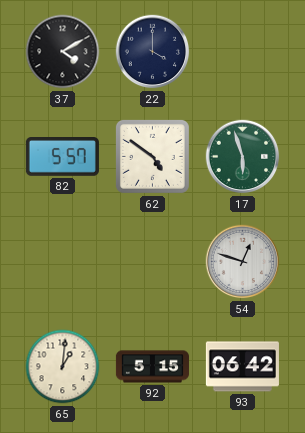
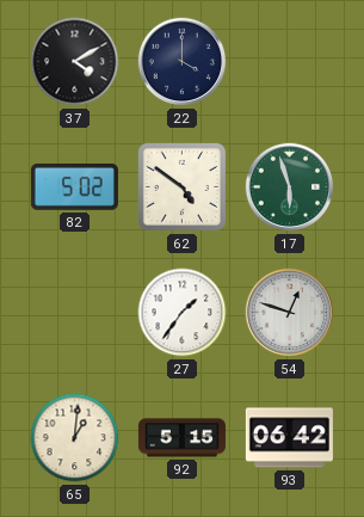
82: 5:57 -> 5:02 (74, 187)
27: none -> 1:36 (183, 313)
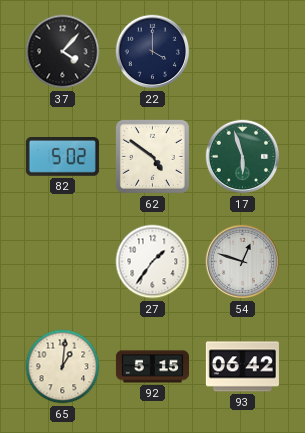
37: 4:10 -> 4:07 (63, 52)
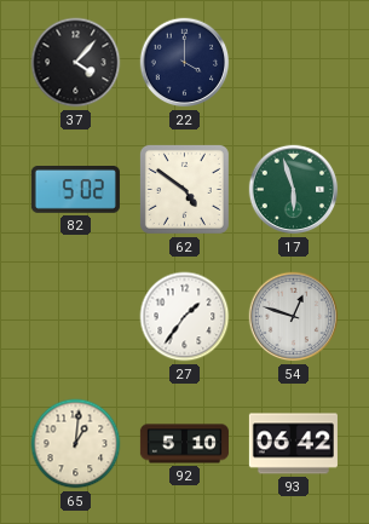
92: 5:15 -> 5:10 (184, 444)
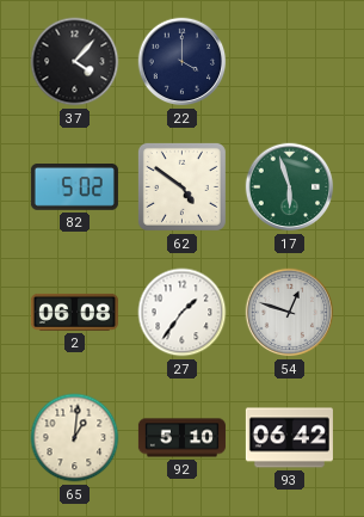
2: none -> 06:08 (74, 312)
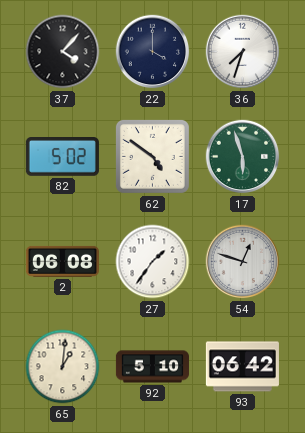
36: none -> 7:33 (243, 52)
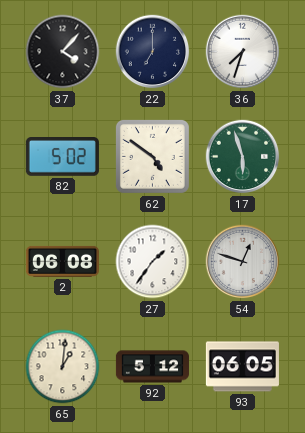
22: 4:00 -> 7:00 (153, 52)
92: 5:10 -> 5:12 (152, 367)
93: 06:42 -> 06:05 (242, 367)
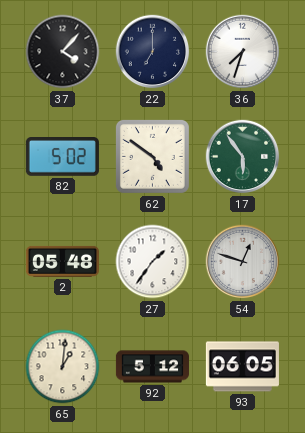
17: 5:57 -> 5:54 (243, 157)
2: 06:08 -> 05:48 (62, 261)
